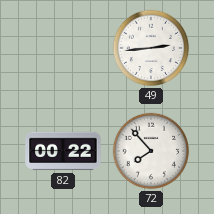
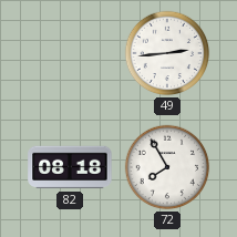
82: 00:22 -> 08:18 (70, 167)
72: 7:53 -> 7:55 (167, 167)
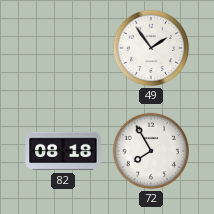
49: 2:44 -> 1:54 (151, 48)
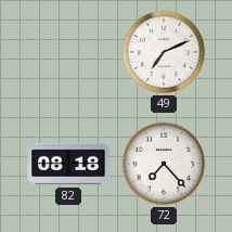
49: 1:54 -> 7:11 (164, 52)
72: 7:55 -> 7:23 (164, 164)
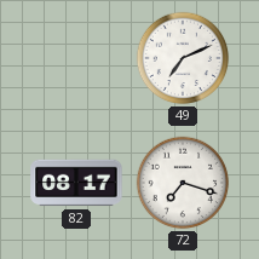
82: 08:18 -> 08:17 (76, 183)
72: 7:23 -> 7:18 (183, 183)
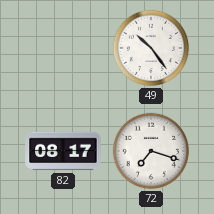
49: 7:11 -> 10:24 (151, 48)
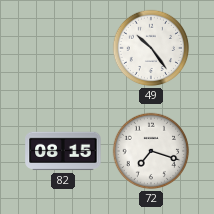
82: 08:17 -> 08:15 (63, 151)
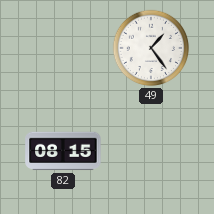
49: 10:24 -> 1:24 (151, 48)
72: 7:18 -> none (151, 151)
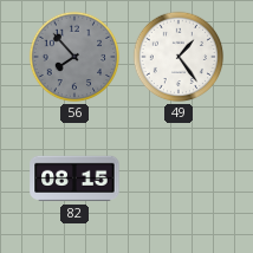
56: none -> 7:53 (74, 57)
